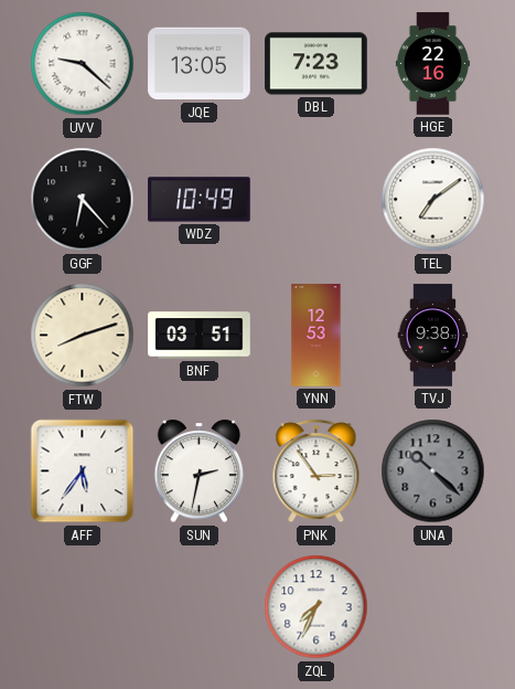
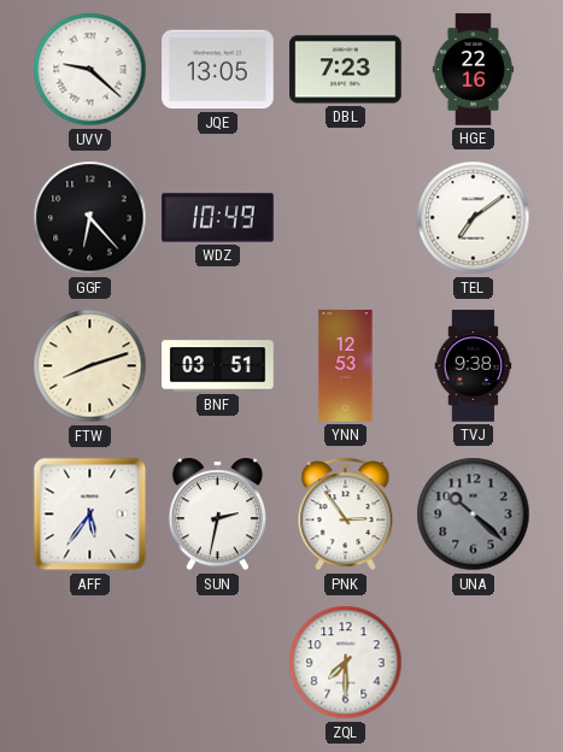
ZQL: 7:34 -> 7:30 (346, 663)
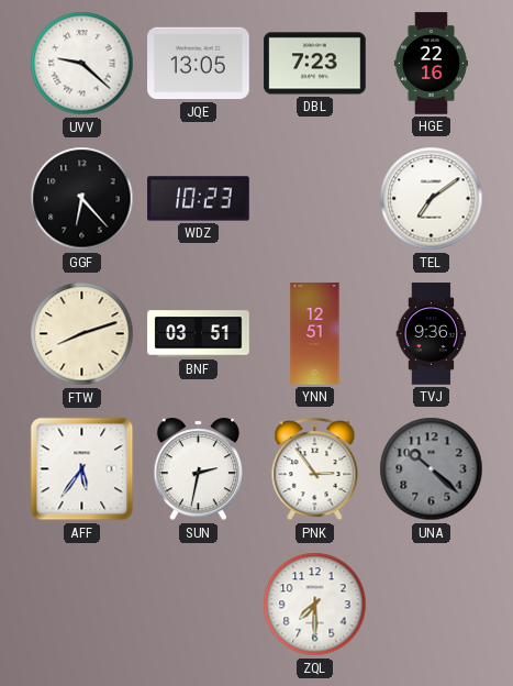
WDZ: 10:49 -> 10:23 (199, 199)
YNN: 12:53 -> 12:51 (315, 334)
TVJ: 9:38 -> 9:36 (432, 334)
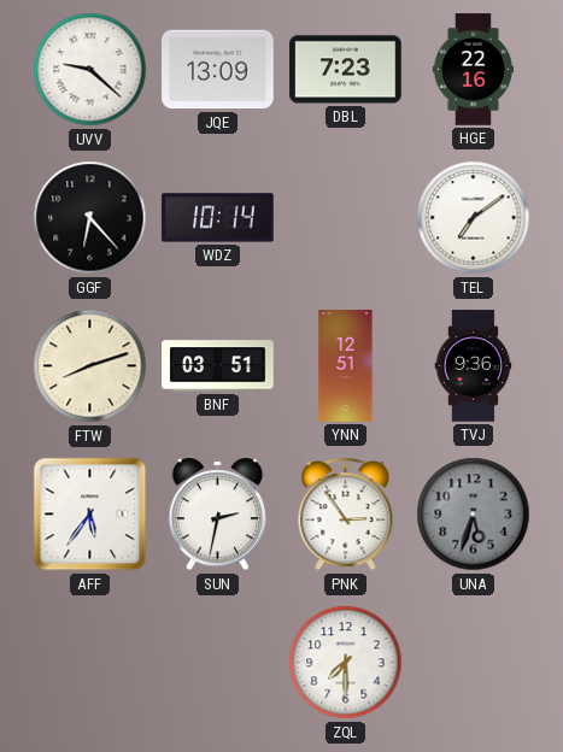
JQE: 13:05 -> 13:09 (218, 70)
WDZ: 10:23 -> 10:14 (218, 218)
UNA: 10:22 -> 5:33 (474, 515)
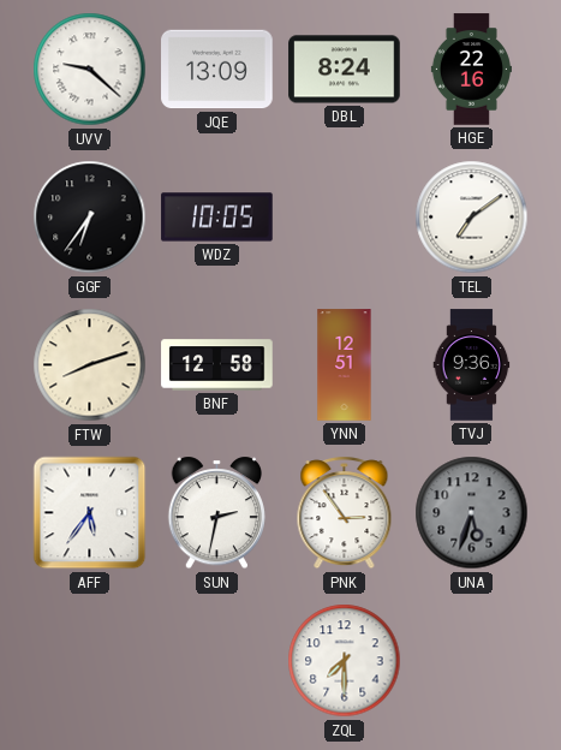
DBL: 7:23 -> 8:24 (345, 70)
GGF: 6:23 -> 6:36 (90, 218)
WDZ: 10:14 -> 10:05 (217, 218)
BNF: 03:51 -> 12:58 (217, 365)
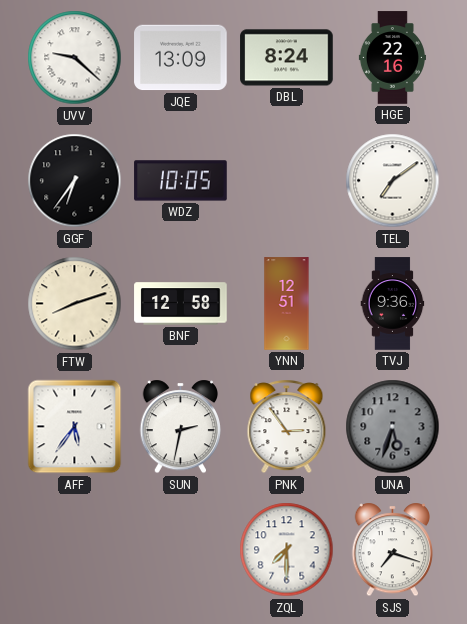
SJS: none -> 7:18 (392, 550)
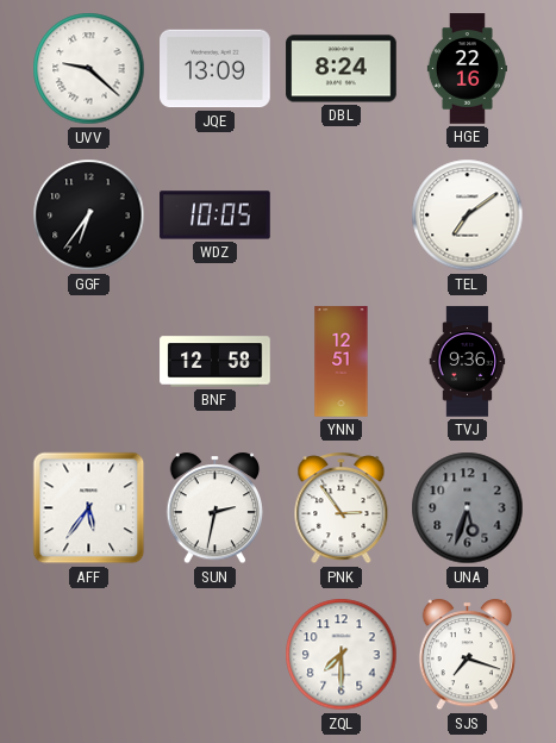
FTW: 8:12 -> none (75, 304)
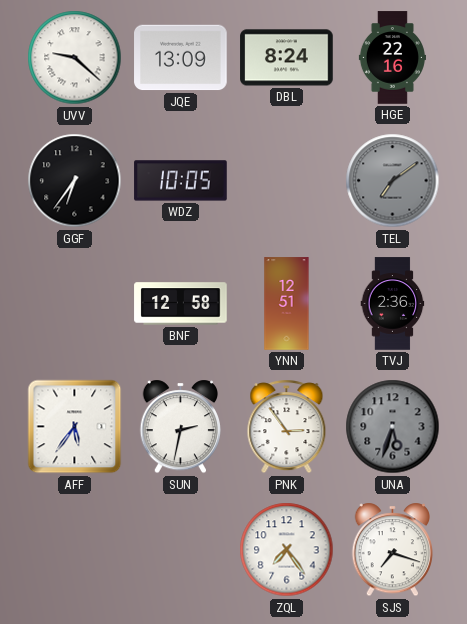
TEL dial: white -> grey (393, 181)
TVJ: 9:36 -> 2:36 (393, 304)
ZQL: 7:30 -> 7:24 (287, 550)
